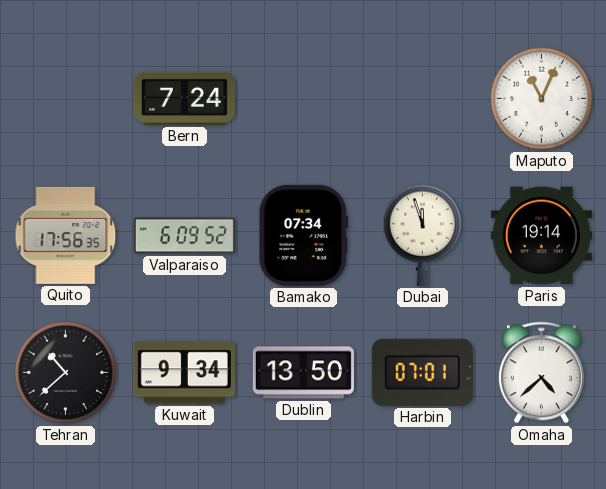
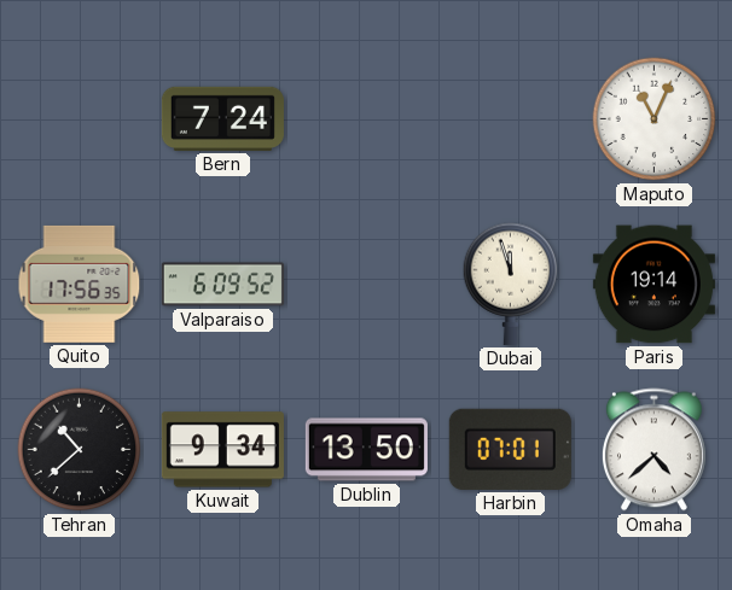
Bamako: 07:34 -> none (304, 235)
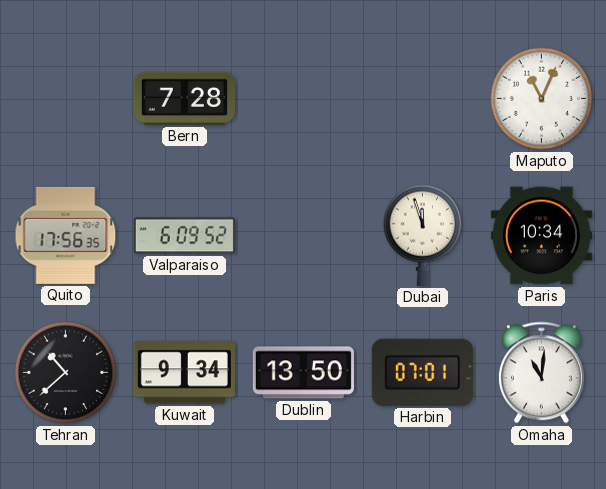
Bern: 7:24 -> 7:28 (184, 98)
Paris: 19:14 -> 10:34 (541, 236)
Omaha: 4:38 -> 11:01 (541, 373)
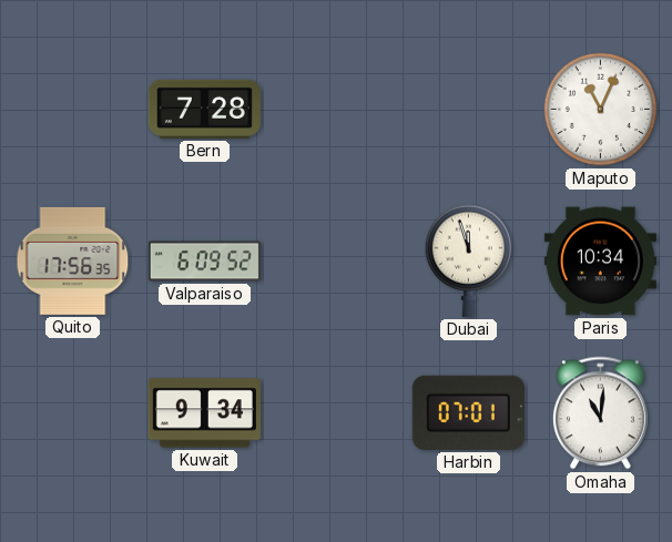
Tehran: 10:38 -> none (66, 373)
Dublin: 13:50 -> none (303, 373)
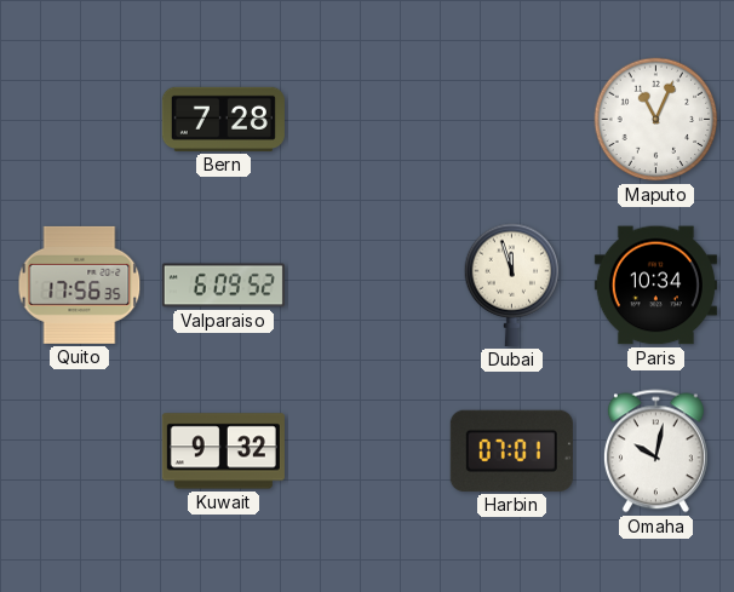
Kuwait: 9:34 -> 9:32 (223, 452)
Omaha: 11:01 -> 10:02 (655, 452)
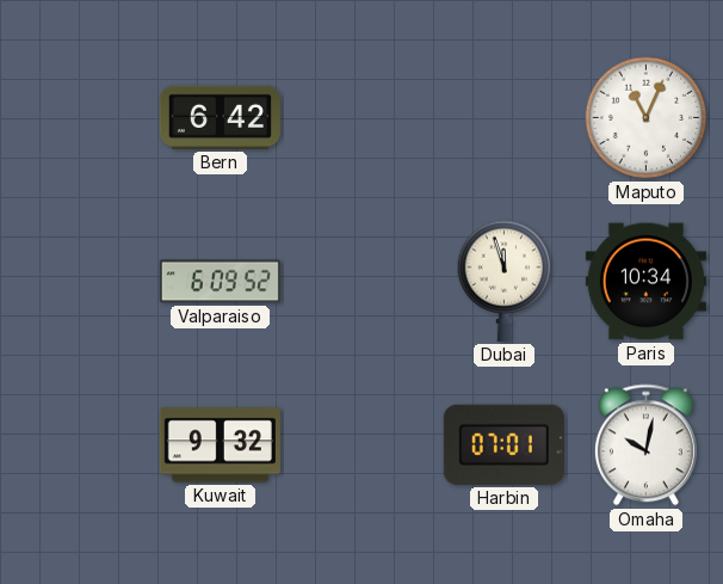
Bern: 7:28 -> 6:42 (220, 117)
Quito: 17:56 -> none (80, 284)
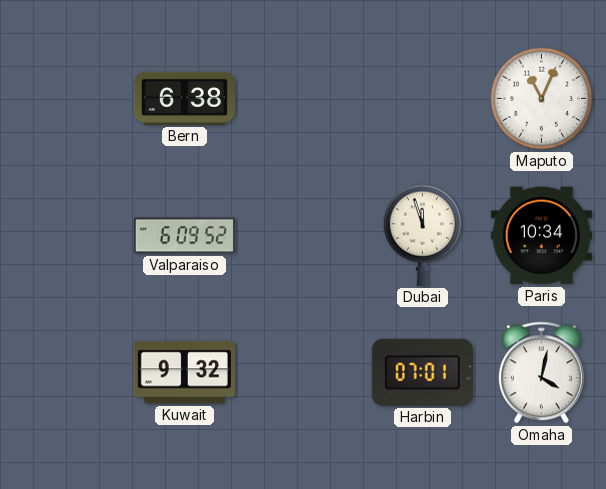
Bern: 6:42 -> 6:38 (184, 98)
Omaha: 10:02 -> 4:02 (541, 373)
